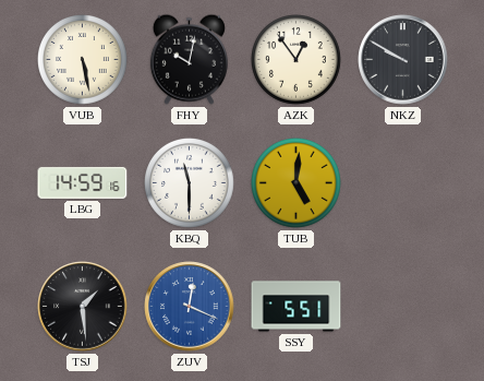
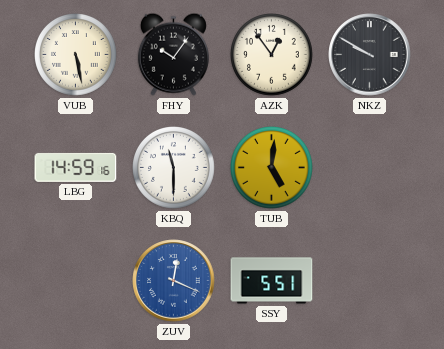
FHY: 10:02 -> 10:06 (173, 54)
TSJ: 1:29 -> none (83, 307)
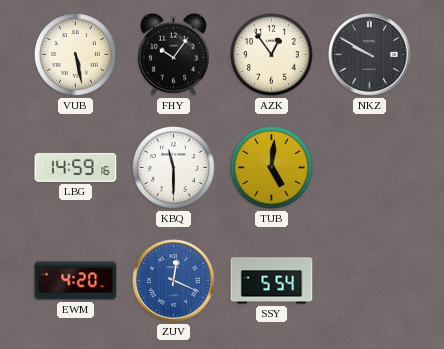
EWM: none -> 4:20 (76, 281)
SSY: 5:51 -> 5:54 (272, 281)
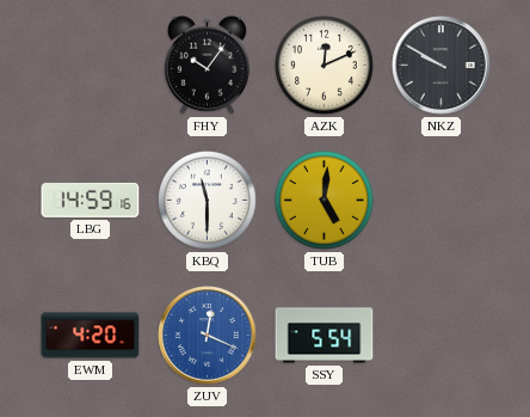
VUB: 5:28 -> none (76, 55)
AZK: 12:54 -> 12:11 (325, 66)
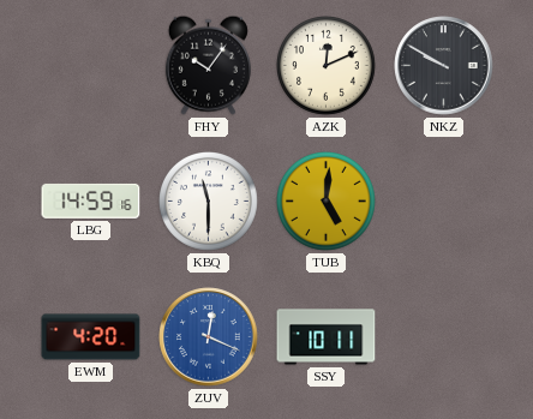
SSY: 5:54 -> 10:11 (327, 337)
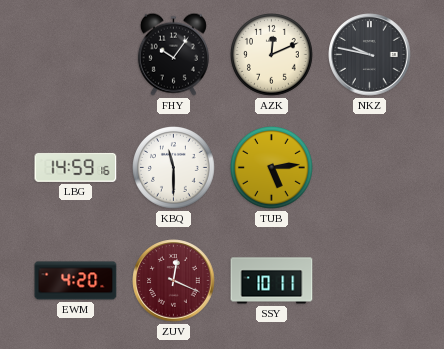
NKZ: 9:50 -> 9:47 (370, 55)
TUB: 5:01 -> 5:14 (272, 168)
ZUV dial: blue -> burgundy (174, 281)
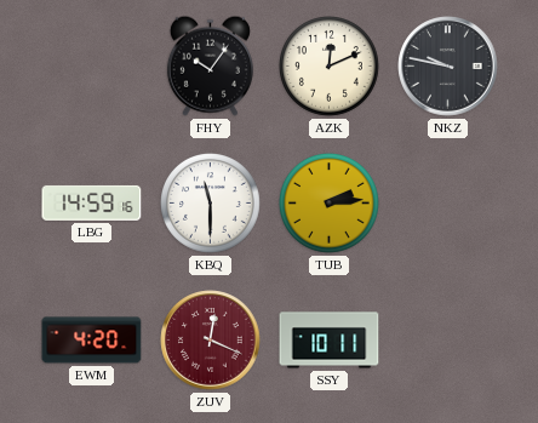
TUB: 5:14 -> 2:14 (330, 204)
